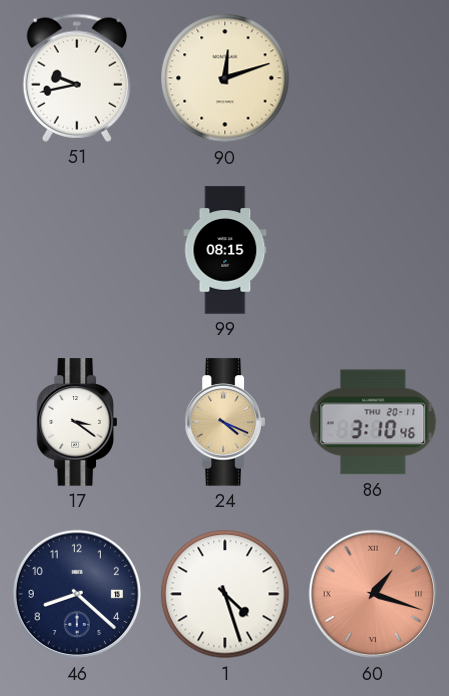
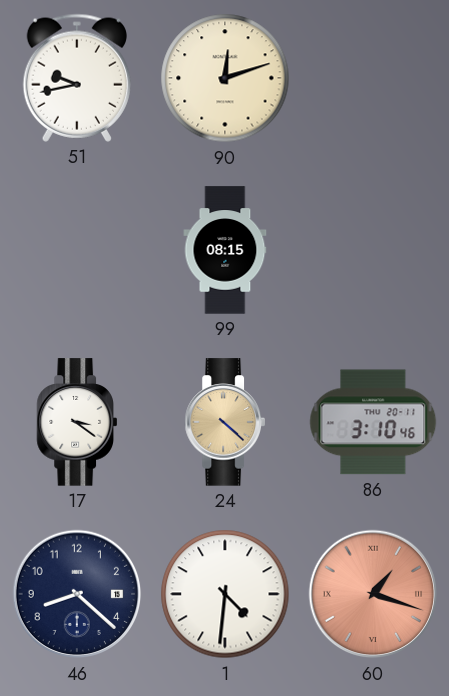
24: 4:19 -> 4:22 (225, 422)
1: 4:27 -> 4:31 (225, 594)
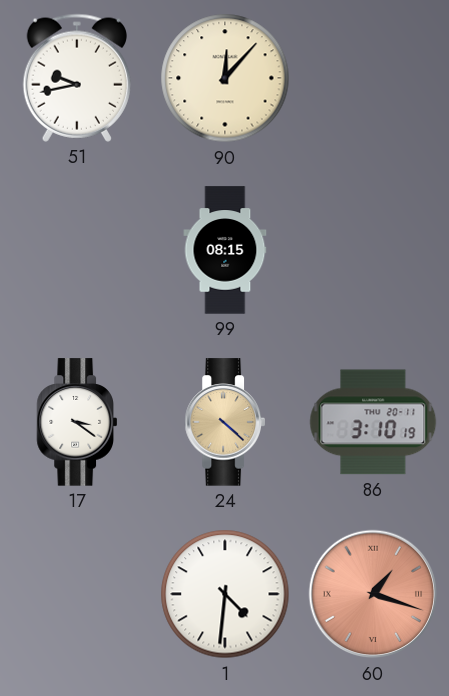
90: 12:12 -> 12:07 (225, 78)
86: 3:10:46 -> 3:10:19 (373, 422)
46: 8:22 -> none (77, 594)
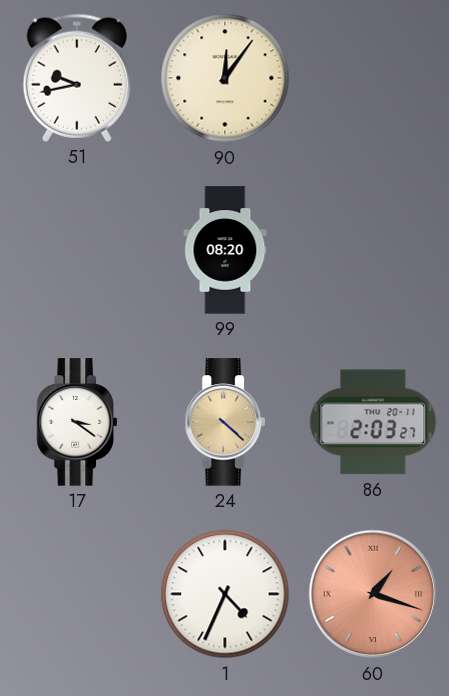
90: 12:07 -> 12:06 (225, 78)
99: 08:15 -> 08:20 (225, 250)
86: 3:10 -> 2:03 (373, 422)
1: 4:31 -> 4:34 (225, 594)
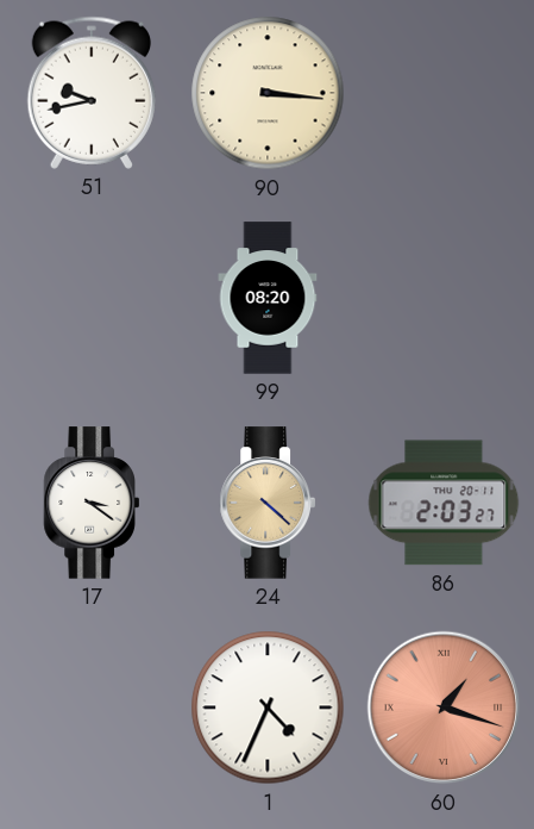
90: 12:06 -> 3:16 (268, 93)
